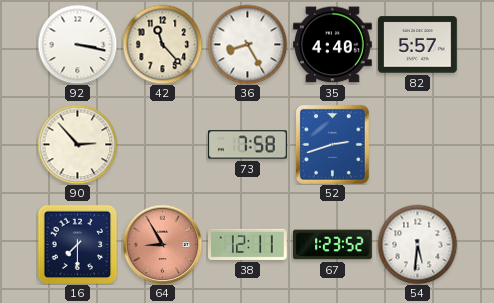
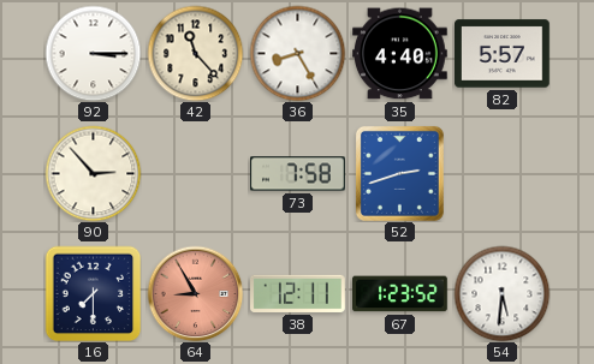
92: 3:17 -> 3:15 (93, 53)
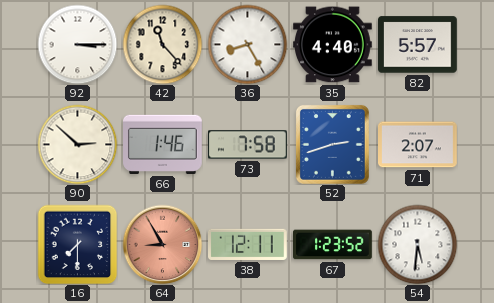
90: 2:53 -> 2:52 (77, 144)
66: none -> 1:46 (163, 144)
71: none -> 2:07 (418, 145)
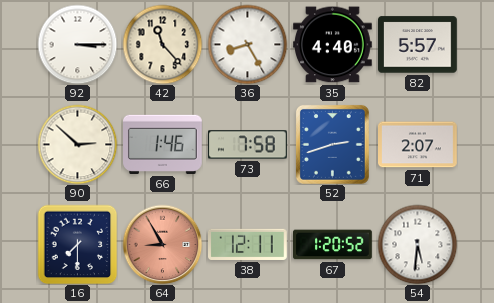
67: 1:23 -> 1:20 (333, 245)
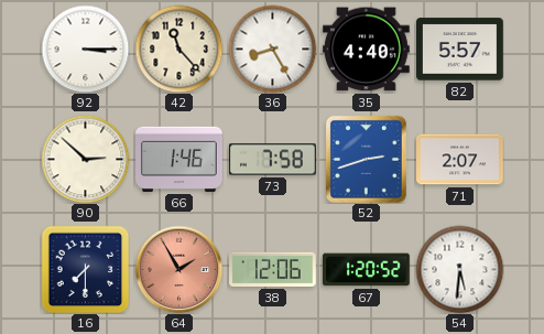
64: 8:55 -> 1:55 (178, 269)
38: 12:11 -> 12:06 (273, 269)
